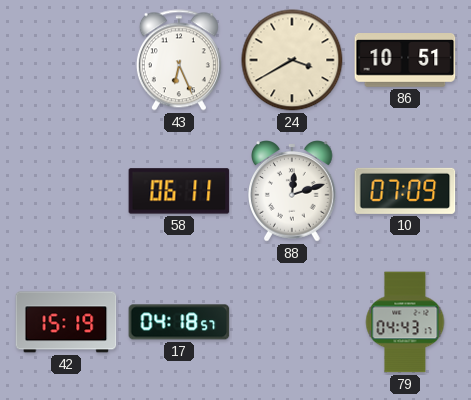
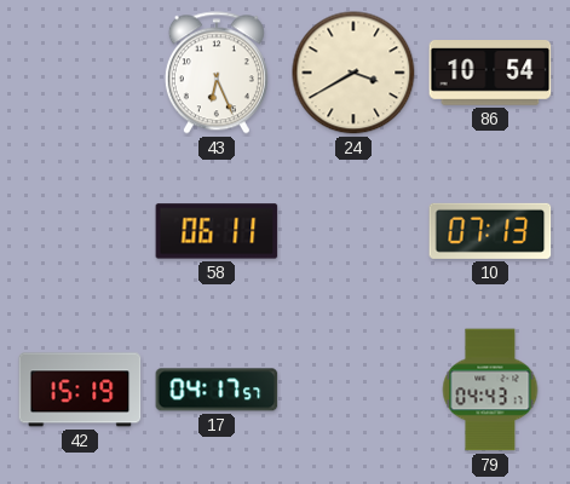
86: 10:51 -> 10:54 (490, 74)
88: 12:12 -> none (293, 191)
10: 07:09 -> 07:13 (490, 231)
17: 04:18 -> 04:17 (217, 390)
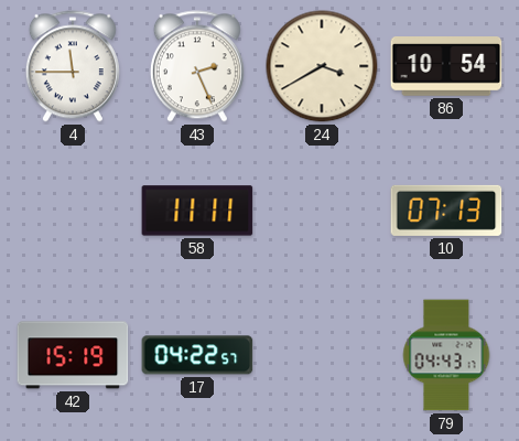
4: none -> 11:45 (73, 66)
43: 6:26 -> 2:26 (197, 66)
58: 06:11 -> 11:11 (197, 211)
17: 04:17 -> 04:22 (197, 355)
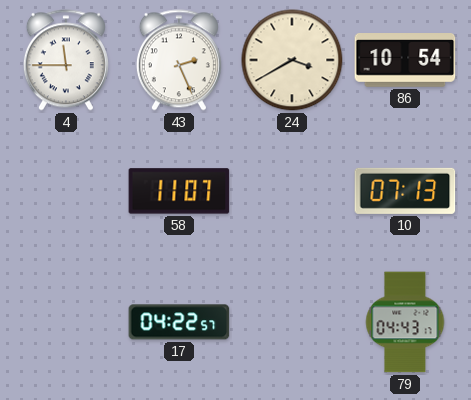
58: 11:11 -> 11:07 (179, 191)
42: 15:19 -> none (73, 355)
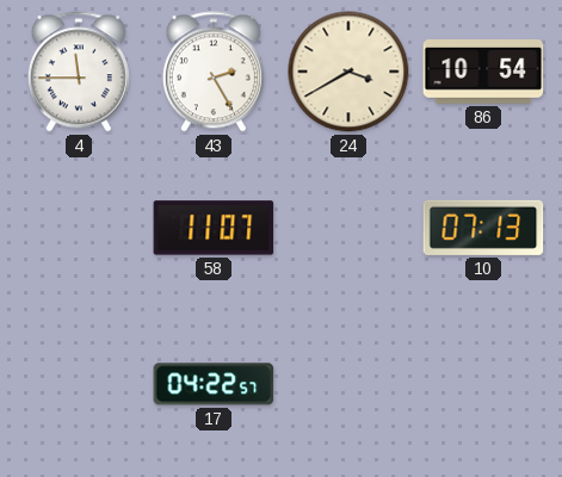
43: 2:26 -> 2:25 (214, 72)
79: 04:43 -> none (405, 322)
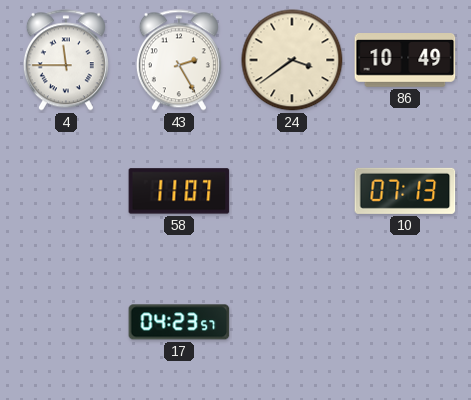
24: 3:40 -> 3:39 (292, 60)
86: 10:54 -> 10:49 (405, 61)
17: 04:22 -> 04:23 (179, 322)
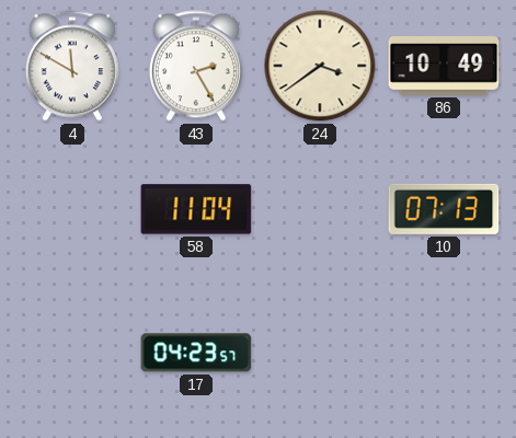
4: 11:45 -> 11:50 (72, 66)
58: 11:07 -> 11:04 (196, 209)
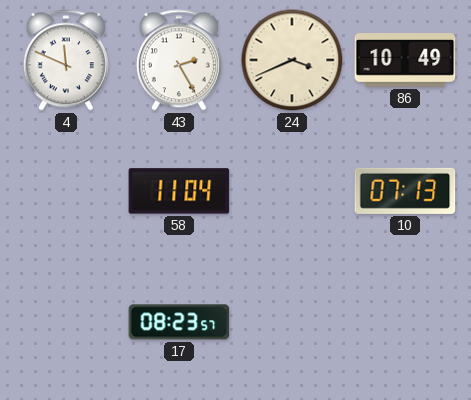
4: 11:50 -> 11:49 (66, 60)
24: 3:39 -> 3:41 (292, 60)
17: 04:23 -> 08:23 (179, 322)
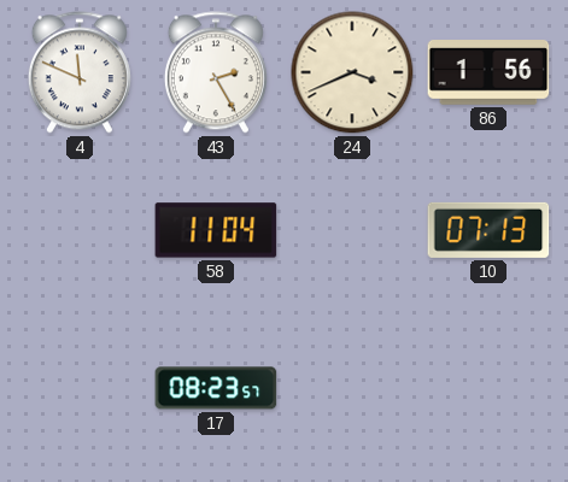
86: 10:49 -> 1:56 (488, 74)
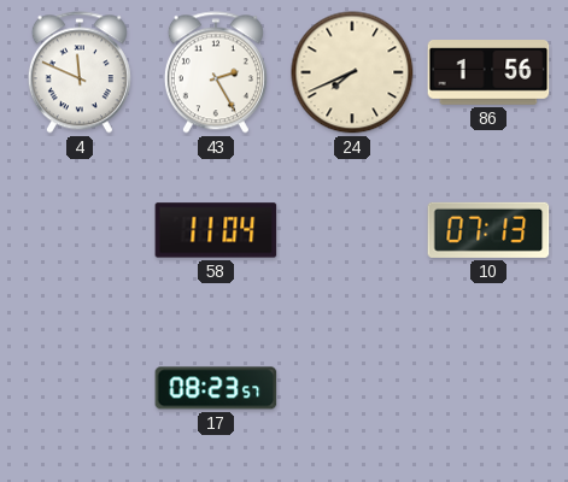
24: 3:41 -> 7:41 (352, 72)
